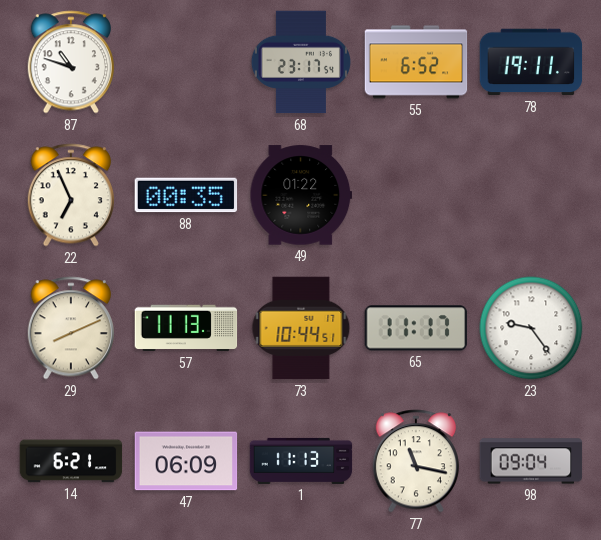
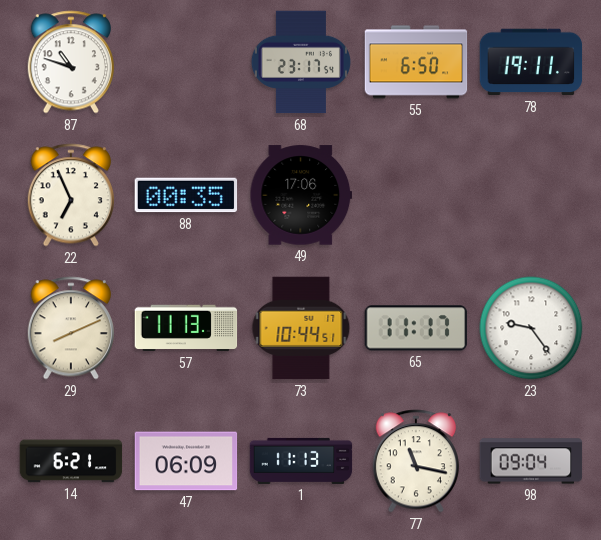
55: 6:52 -> 6:50 (416, 62)
49: 01:22 -> 17:06 (301, 195)
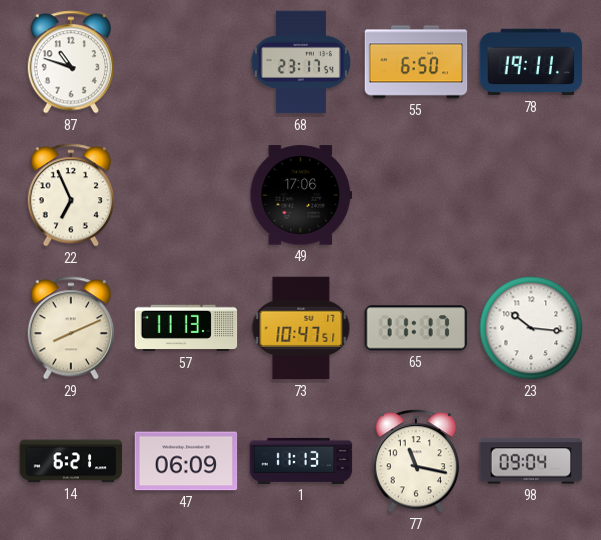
88: 00:35 -> none (186, 195)
73: 10:44 -> 10:47 (301, 328)
23: 9:24 -> 10:16 (531, 328)
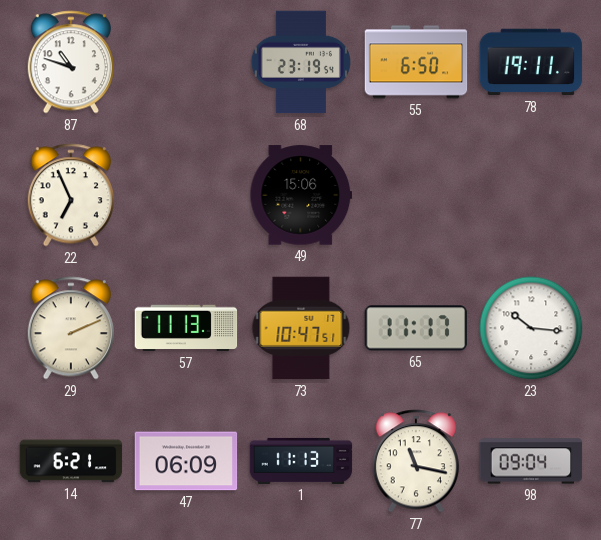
68: 23:17 -> 23:19 (301, 62)
49: 17:06 -> 15:06 (301, 195)
29: 8:11 -> 2:11 (70, 328)
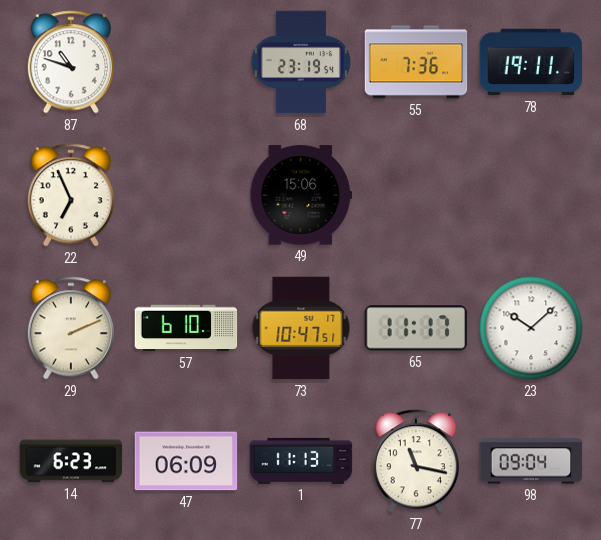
55: 6:50 -> 7:36 (416, 62)
57: 11:13 -> 6:10 (186, 328)
23: 10:16 -> 10:08 (531, 328)
14: 6:21 -> 6:23 (71, 461)
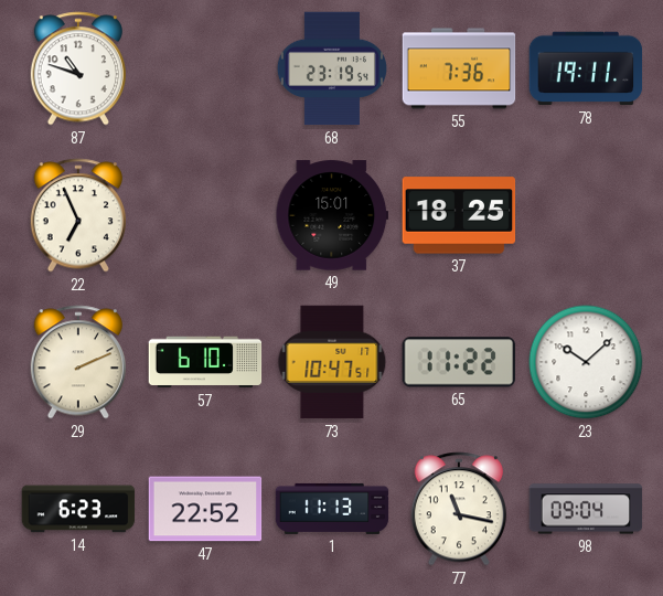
49: 15:06 -> 15:01 (332, 215)
37: none -> 18:25 (459, 215)
65: 11:17 -> 11:22 (459, 362)
47: 06:09 -> 22:52 (205, 509)
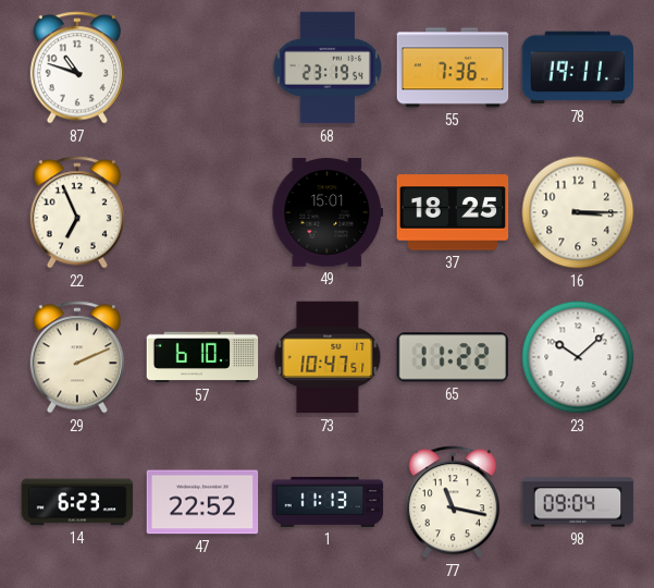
16: none -> 3:15 (578, 212)
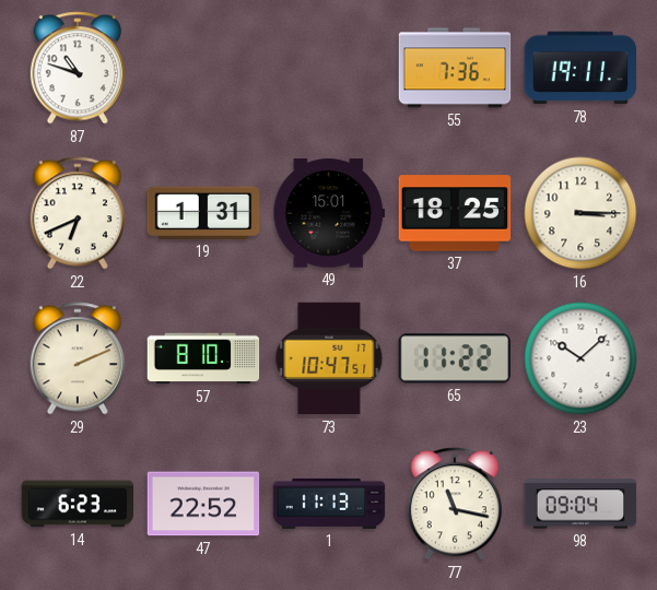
68: 23:19 -> none (328, 68)
22: 6:56 -> 6:41 (77, 213)
19: none -> 1:31 (203, 213)
57: 6:10 -> 8:10 (203, 358)
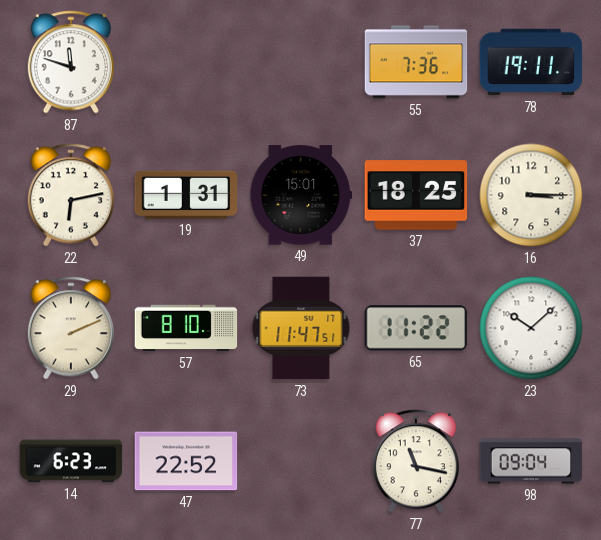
87: 10:48 -> 11:48 (70, 62)
22: 6:41 -> 6:13 (70, 195)
73: 10:47 -> 11:47 (301, 328)
1: 11:13 -> none (329, 504)
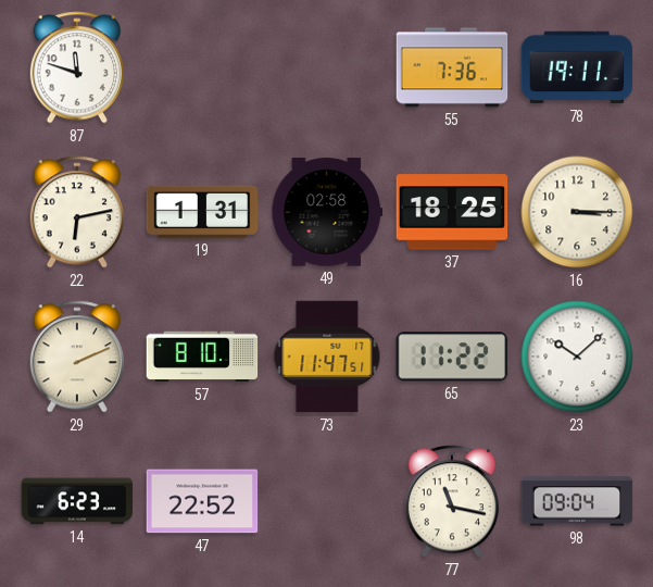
49: 15:01 -> 02:58 (327, 212)
